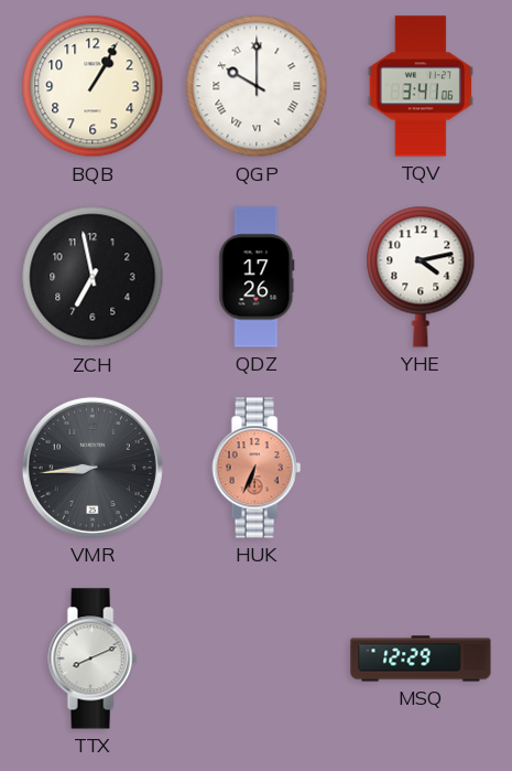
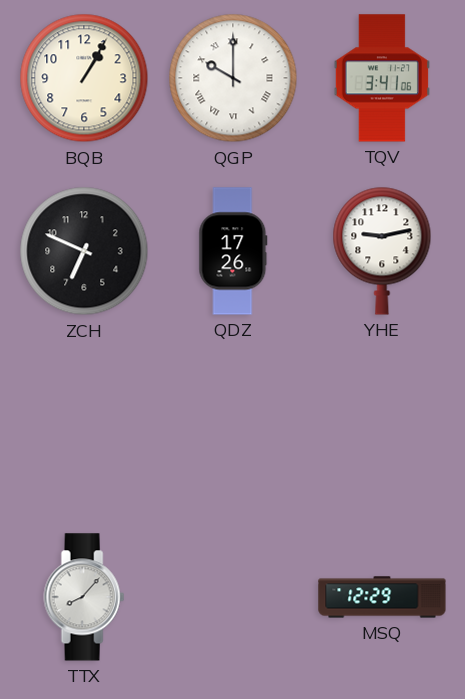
ZCH: 6:58 -> 6:49 (84, 251)
YHE: 4:13 -> 9:13 (382, 251)
VMR: 8:44 -> none (92, 468)
HUK: 6:34 -> none (257, 468)
TTX: 8:11 -> 8:07 (84, 597)
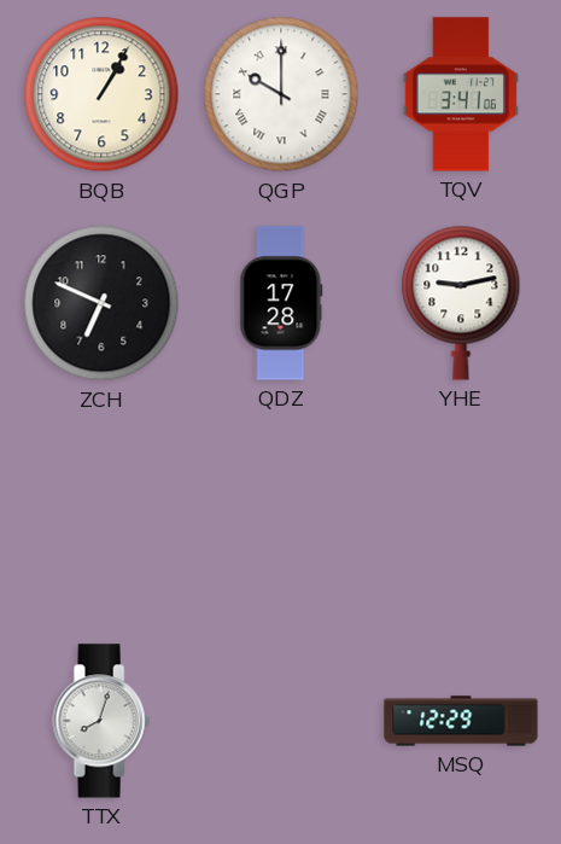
QDZ: 17:26 -> 17:28 (281, 303)
TTX: 8:07 -> 8:03 (101, 721)
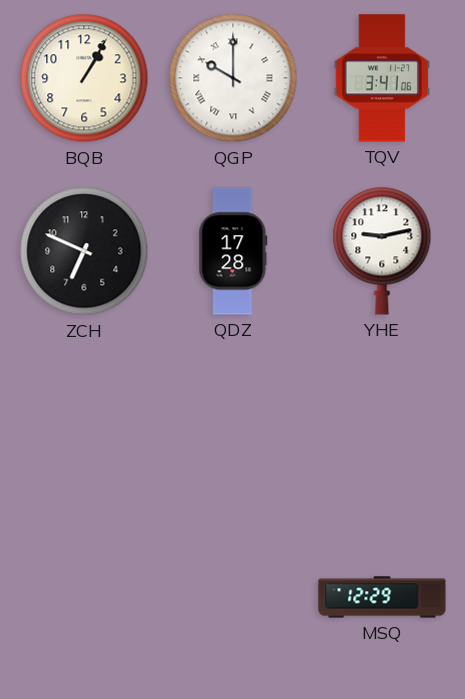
TTX: 8:03 -> none (101, 721)
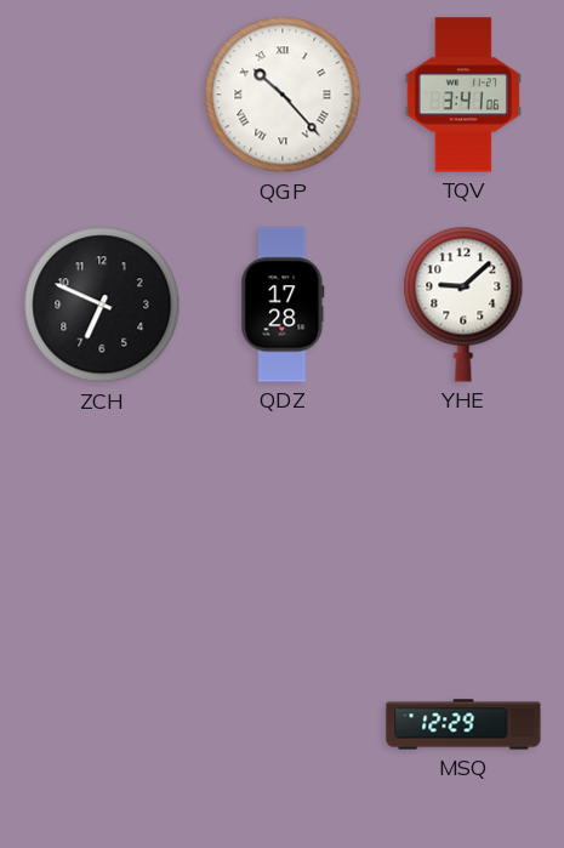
BQB: 1:05 -> none (84, 78)
QGP: 10:00 -> 10:23 (283, 95)
YHE: 9:13 -> 9:08 (463, 305)
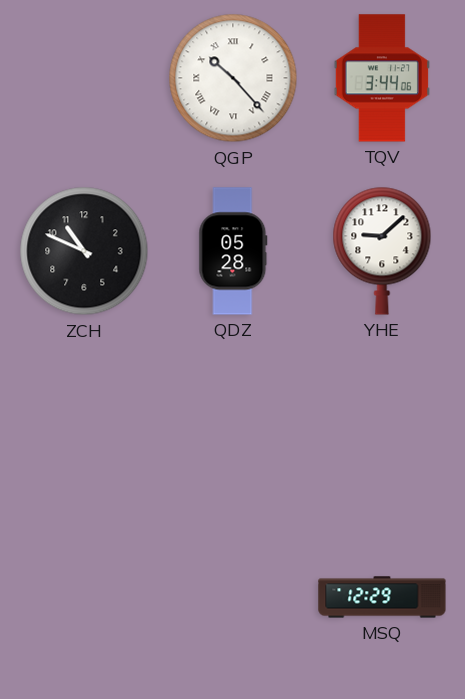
TQV: 3:41 -> 3:44 (382, 78)
ZCH: 6:49 -> 10:49 (84, 251)
QDZ: 17:28 -> 05:28 (233, 251)
